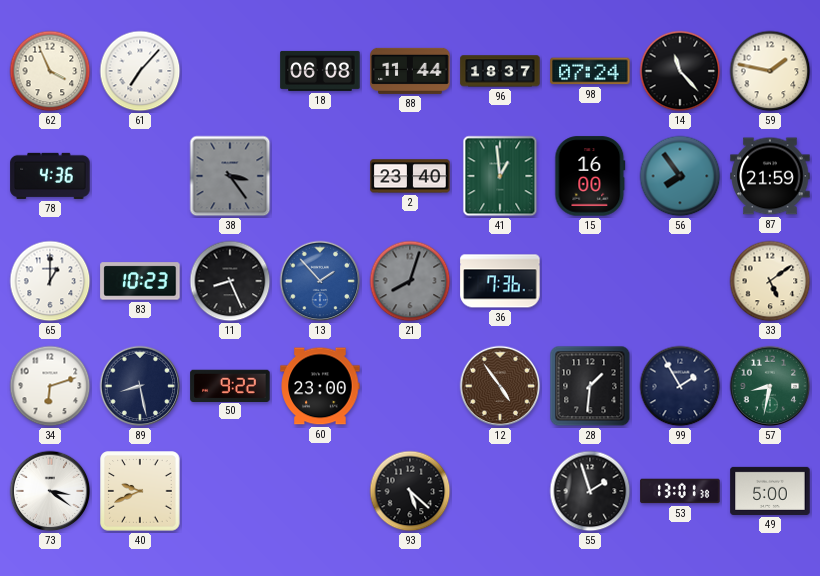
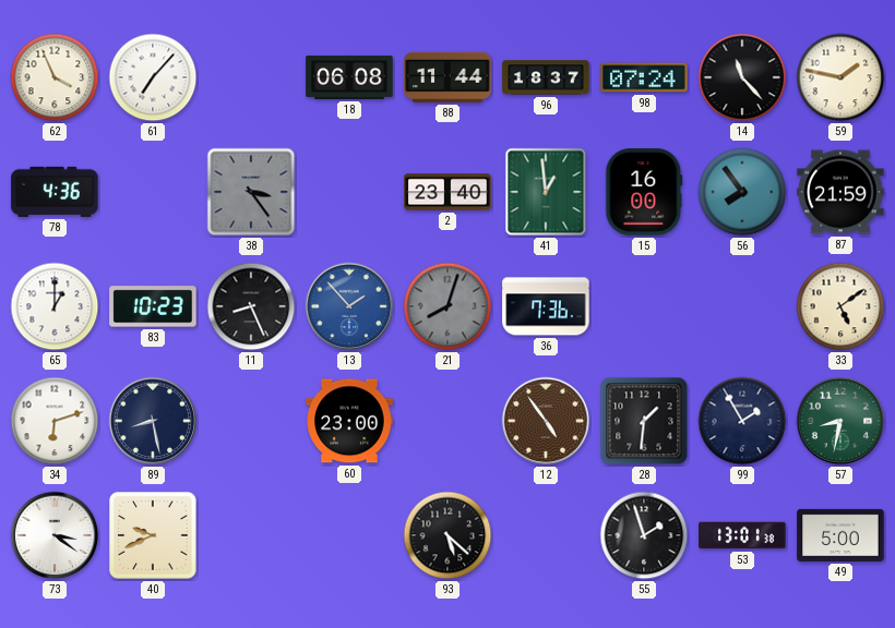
50: 9:22 -> none (230, 385)
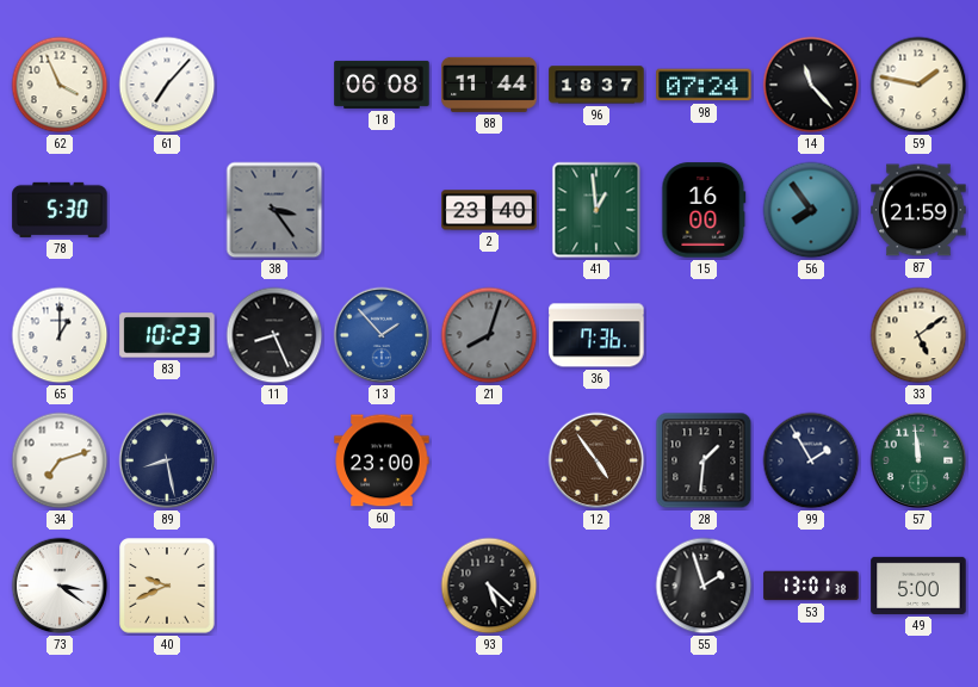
78: 4:36 -> 5:30 (60, 210)
34: 6:12 -> 7:12 (60, 460)
57: 8:32 -> 11:59 (918, 460)
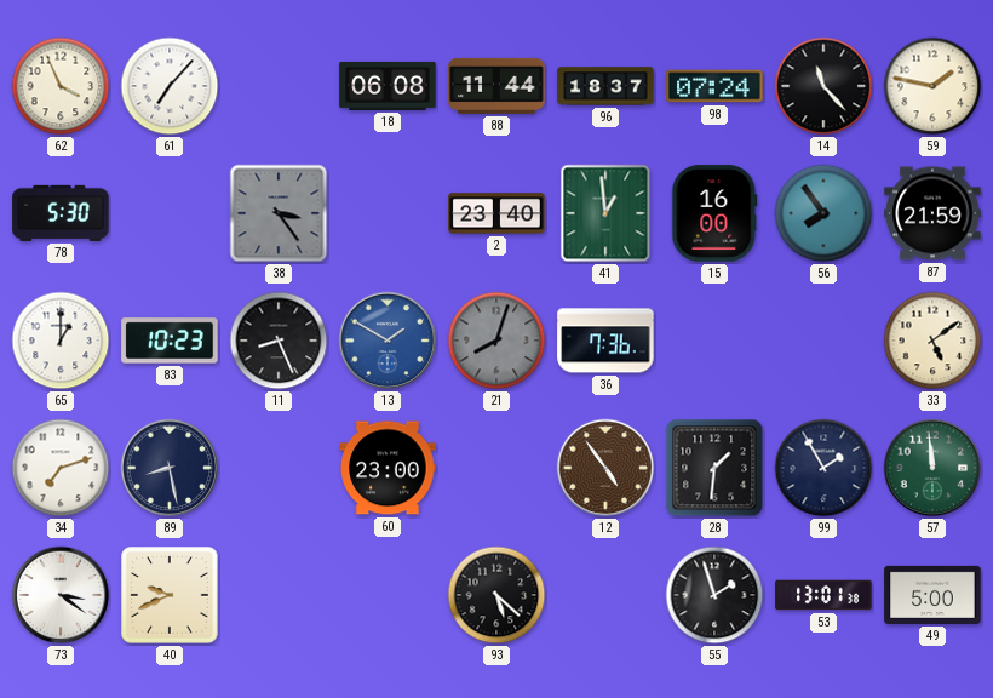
13: 1:53 -> 1:50 (388, 341)
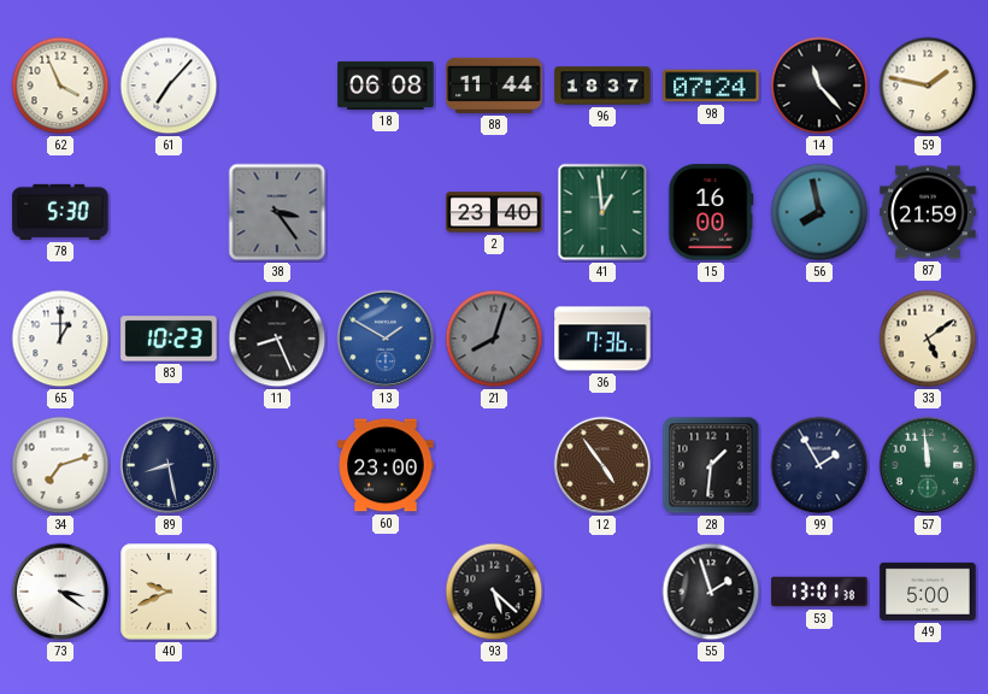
56: 7:54 -> 7:58 (819, 212)
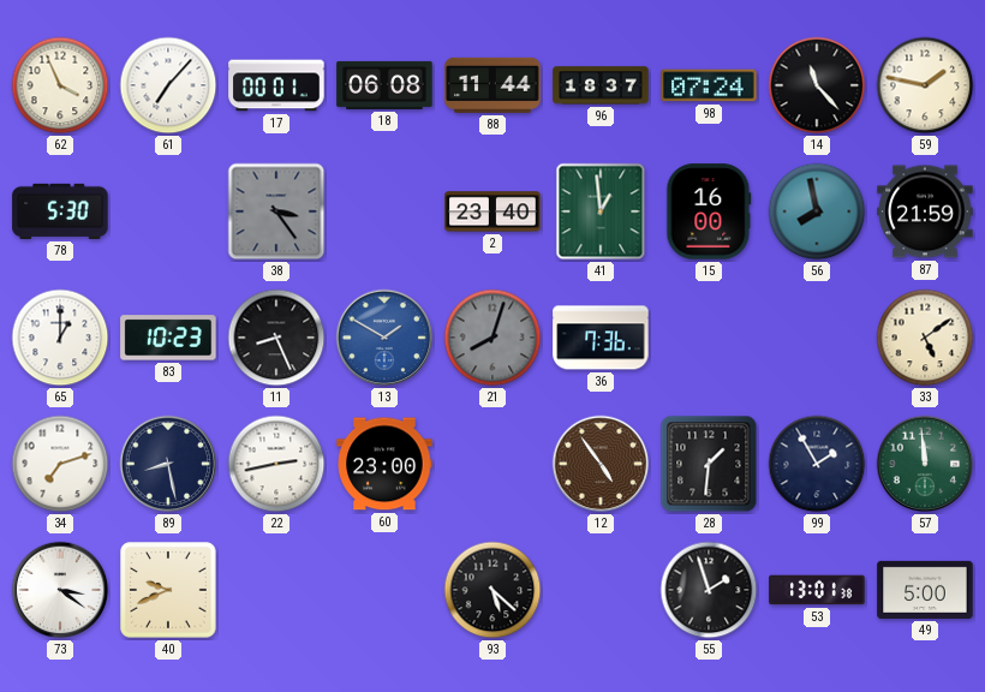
17: none -> 00:01 (276, 85)
22: none -> 2:43 (276, 464)
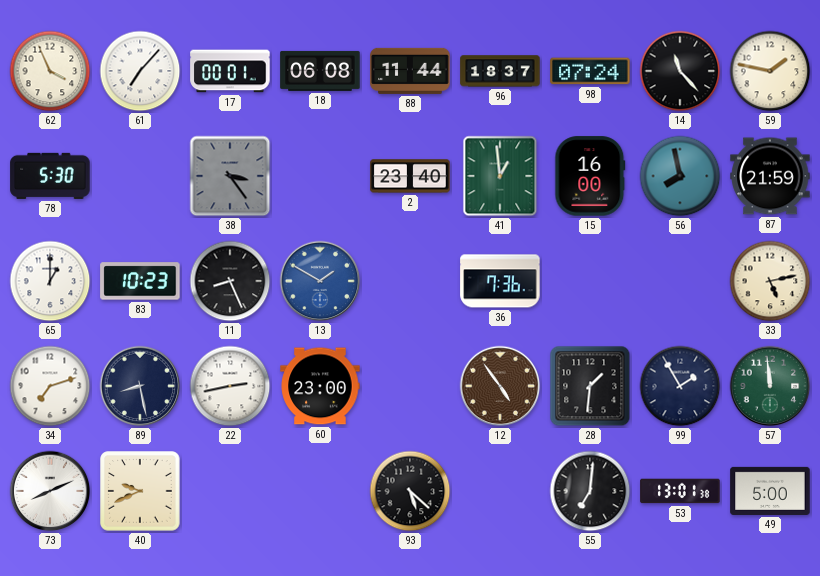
21: 8:03 -> none (492, 338)
33: 5:09 -> 5:13 (770, 281)
73: 3:21 -> 8:11 (50, 491)
55: 1:57 -> 7:01 (590, 491)
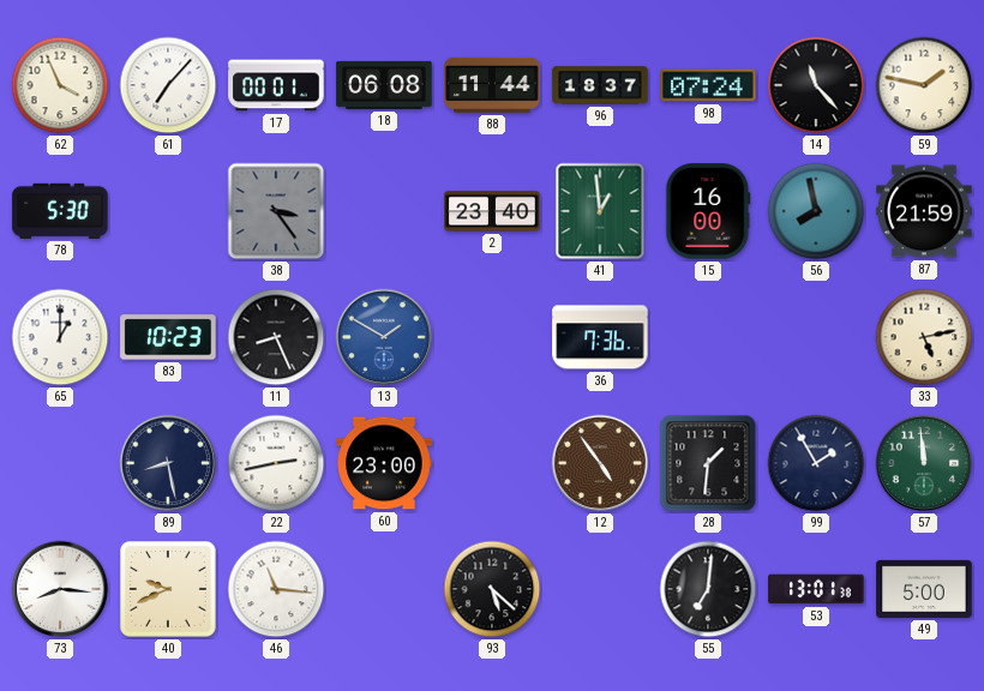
34: 7:12 -> none (50, 386)
73: 8:11 -> 8:16 (60, 589)
46: none -> 11:16 (276, 589)
